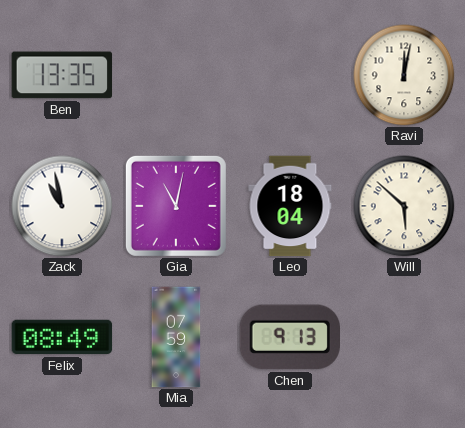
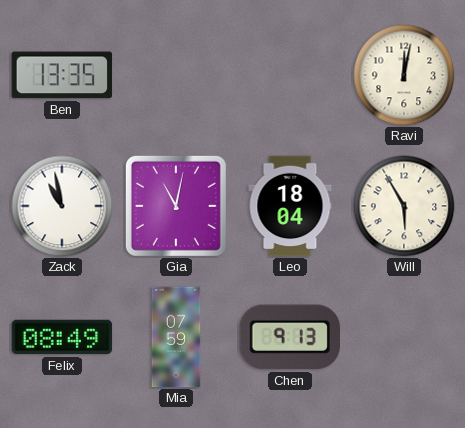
Will: 5:52 -> 5:55 (404, 206)
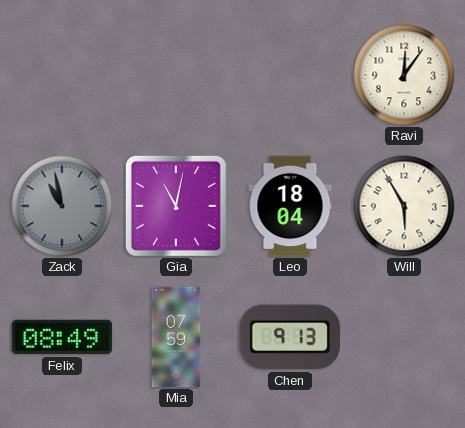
Ben: 13:35 -> none (62, 75)
Ravi: 12:02 -> 12:06 (404, 75)
Zack dial: white -> grey (62, 206)
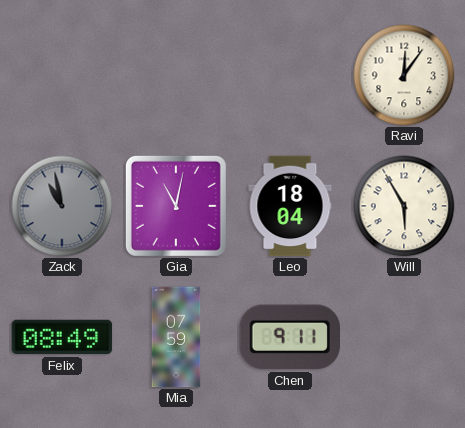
Chen: 9:13 -> 9:11 (289, 337)
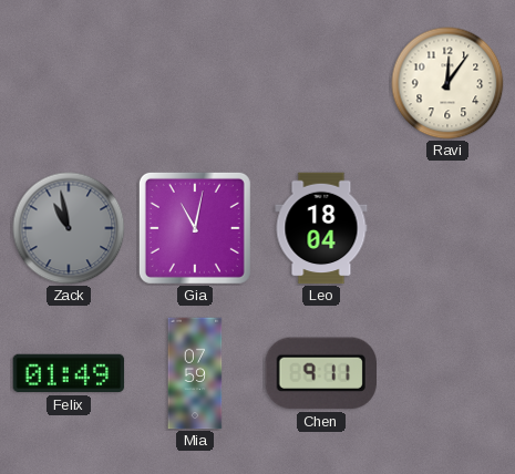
Will: 5:55 -> none (404, 206)
Felix: 08:49 -> 01:49 (69, 373)
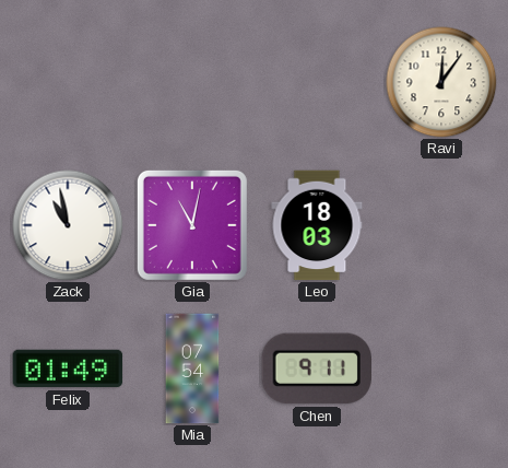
Zack dial: grey -> white (68, 225)
Leo: 18:04 -> 18:03 (317, 225)
Mia: 07:59 -> 07:54 (192, 368)
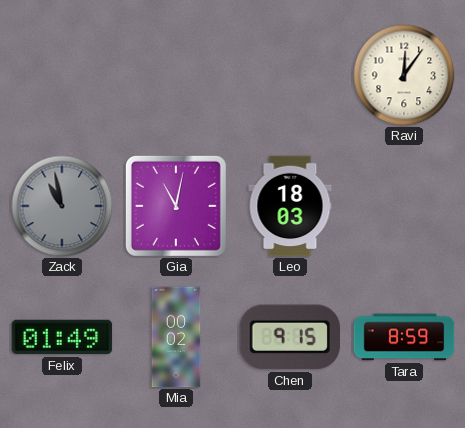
Zack dial: white -> grey (62, 206)
Mia: 07:54 -> 00:02 (176, 337)
Chen: 9:11 -> 9:15 (289, 337)
Tara: none -> 8:59 (404, 337)
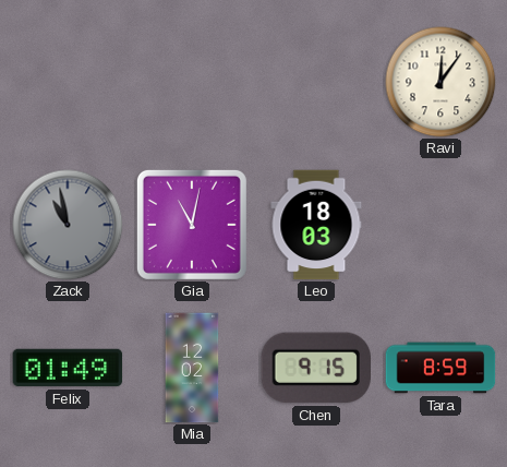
Mia: 00:02 -> 12:02 (192, 368)
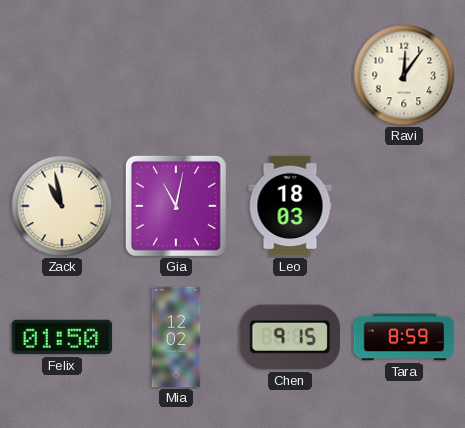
Zack dial: grey -> cream (62, 206)
Felix: 01:49 -> 01:50 (62, 337)
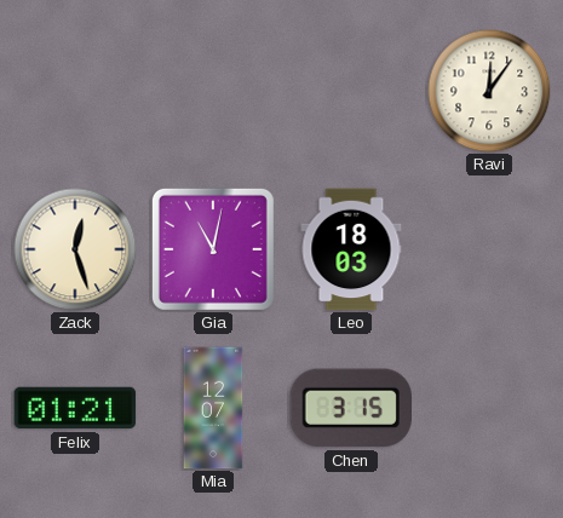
Zack: 10:58 -> 12:27 (75, 249)
Felix: 01:50 -> 01:21 (75, 408)
Mia: 12:02 -> 12:07 (213, 408)
Chen: 9:15 -> 3:15 (350, 408)
Tara: 8:59 -> none (404, 337)
